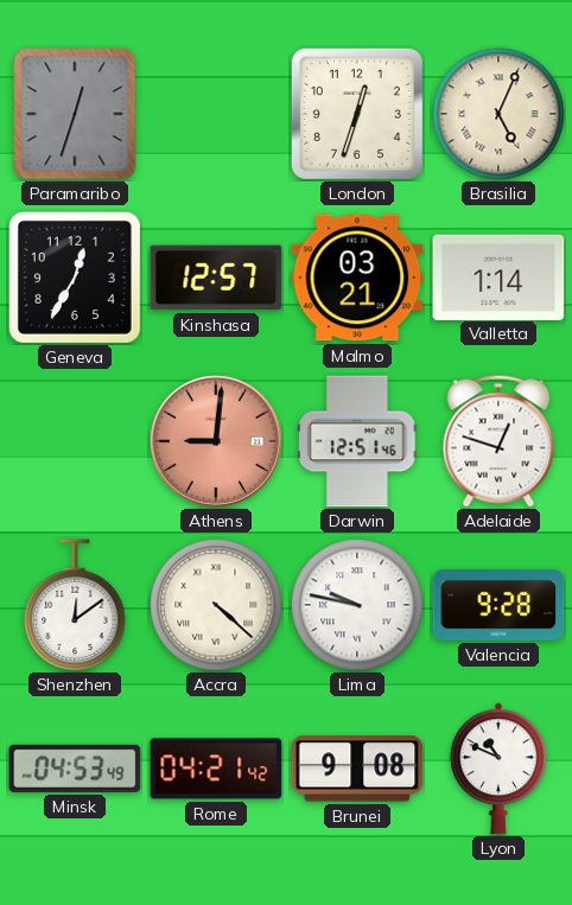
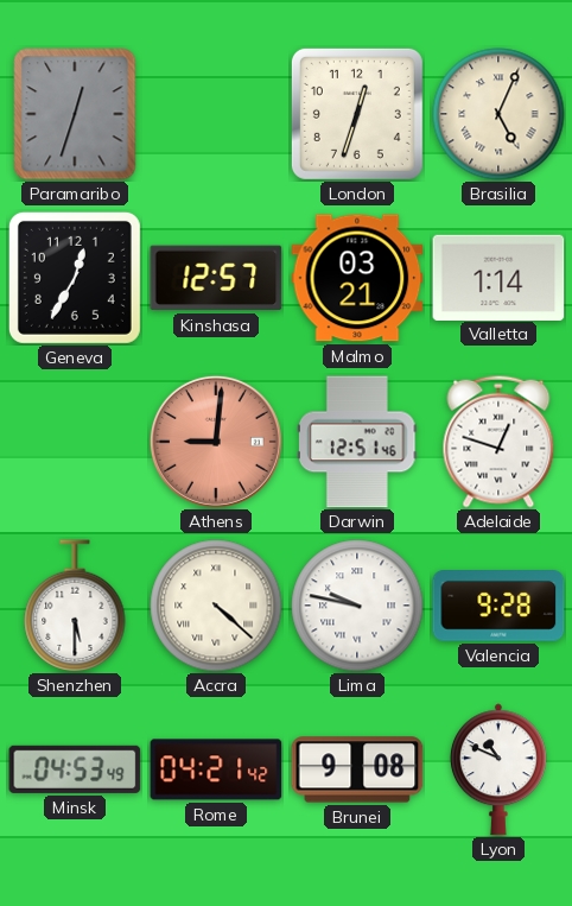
Shenzhen: 12:09 -> 5:30 (75, 606)
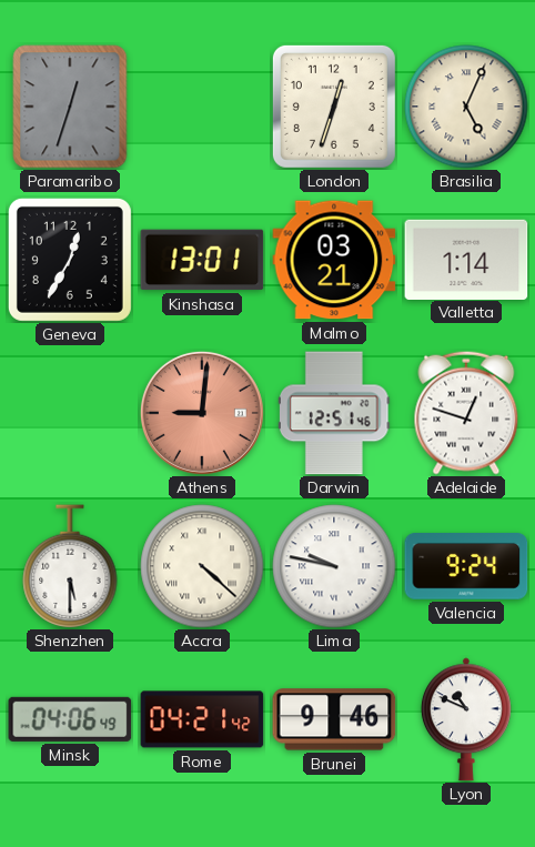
Kinshasa: 12:57 -> 13:01 (202, 260)
Valencia: 9:28 -> 9:24 (466, 567)
Minsk: 04:53 -> 04:06 (70, 719)
Brunei: 9:08 -> 9:46 (334, 719)
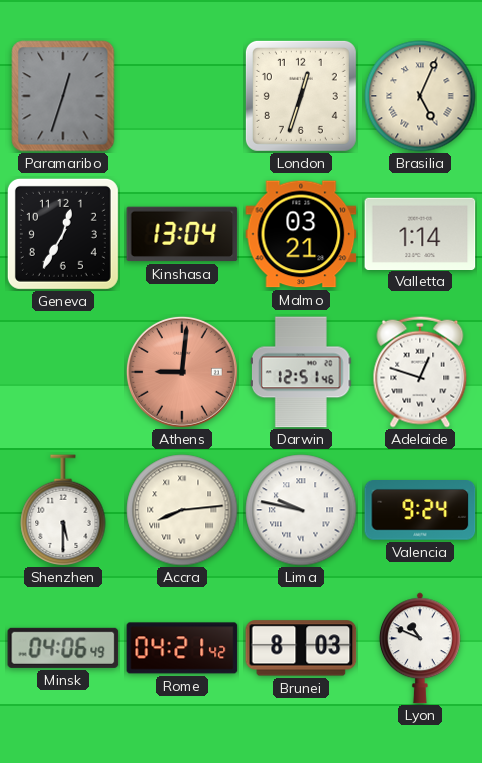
Kinshasa: 13:01 -> 13:04 (182, 234)
Accra: 4:22 -> 8:14 (182, 510)
Brunei: 9:46 -> 8:03 (301, 648)
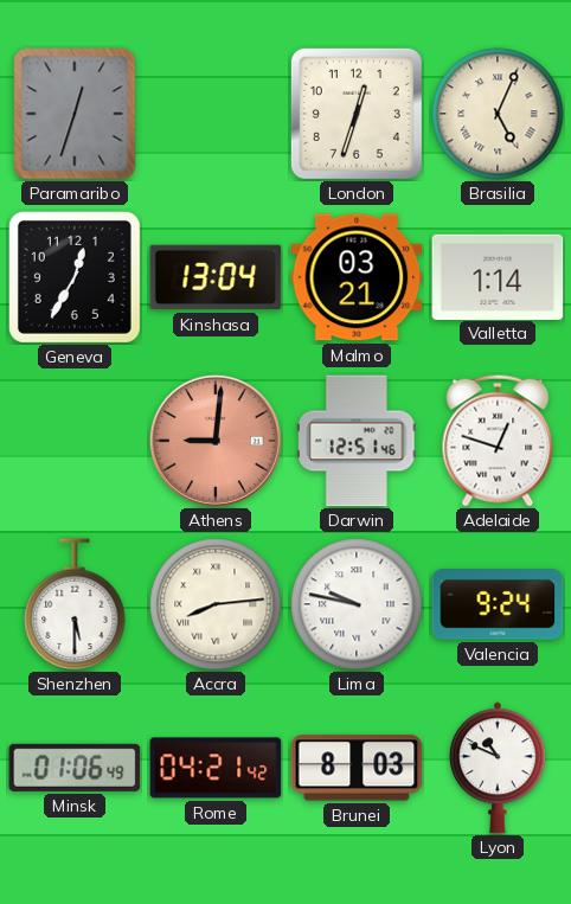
Minsk: 04:06 -> 01:06 (75, 768)
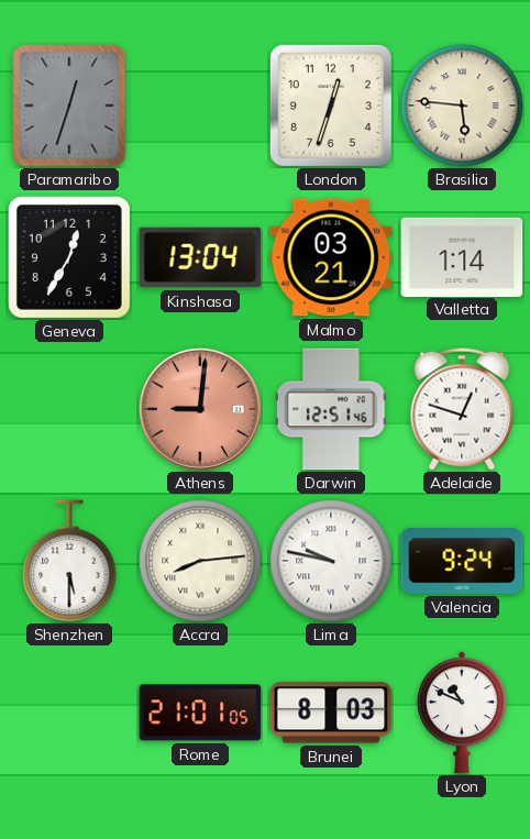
Brasilia: 5:04 -> 5:46 (462, 106)
Minsk: 01:06 -> none (75, 768)
Rome: 04:21 -> 21:01 (200, 713)
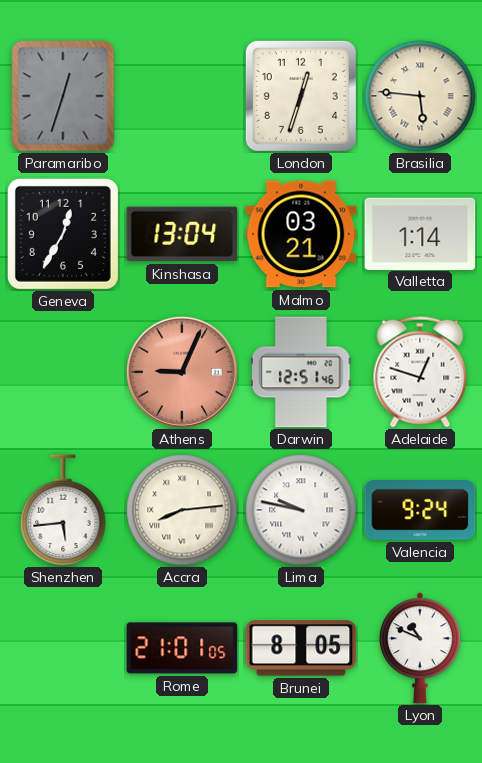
Athens: 9:01 -> 9:04 (182, 372)
Shenzhen: 5:30 -> 5:44 (63, 510)
Brunei: 8:03 -> 8:05 (301, 648)
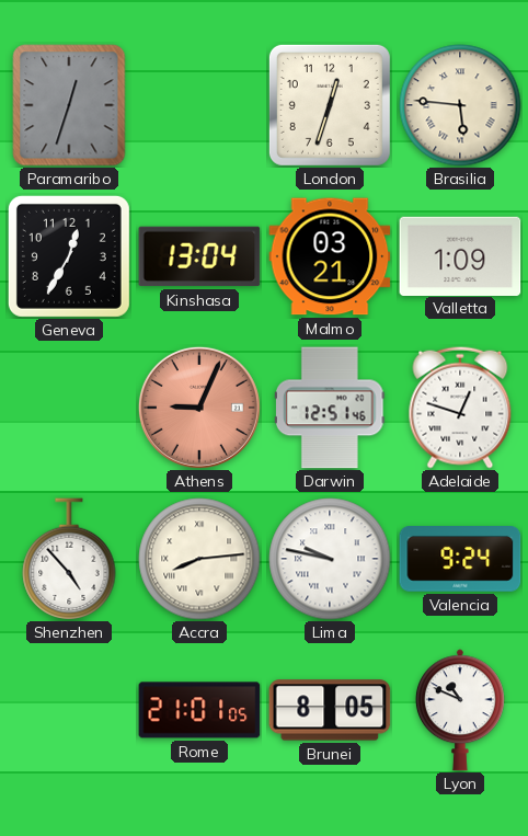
Valletta: 1:14 -> 1:09 (460, 255)
Shenzhen: 5:44 -> 4:53 (69, 559)
